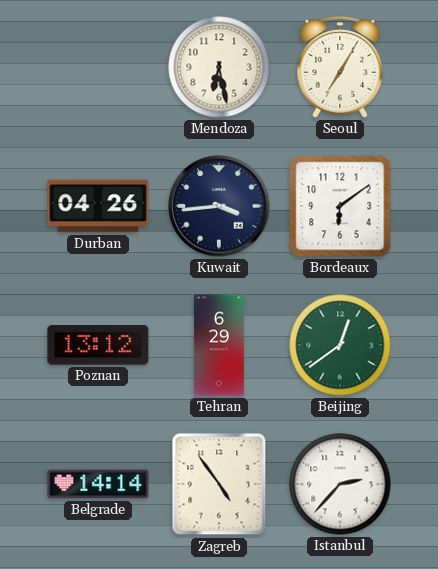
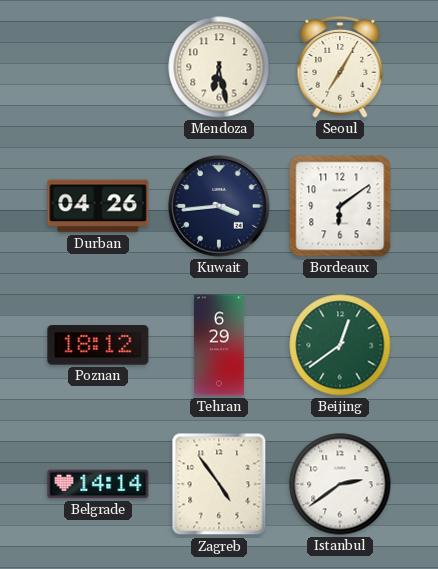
Poznan: 13:12 -> 18:12 (98, 345)
Istanbul: 2:37 -> 2:39 (340, 484)
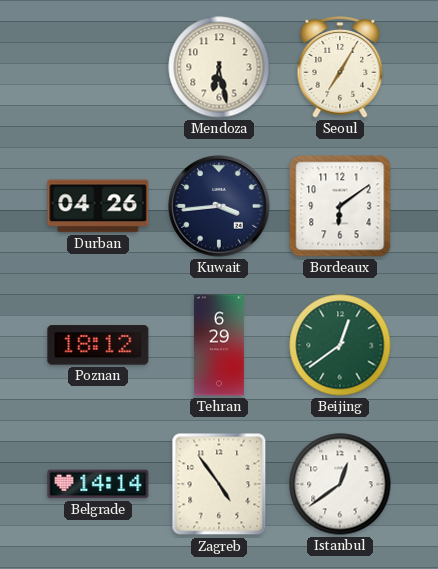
Istanbul: 2:39 -> 12:39 (340, 484)
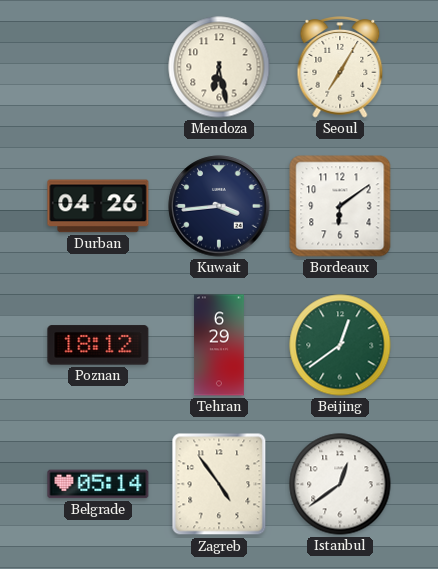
Belgrade: 14:14 -> 05:14 (98, 484)
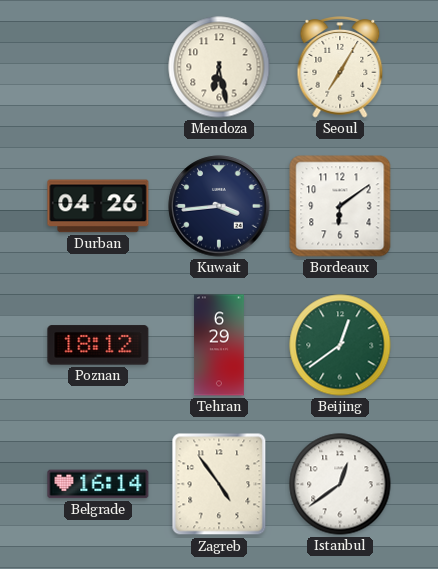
Belgrade: 05:14 -> 16:14 (98, 484)
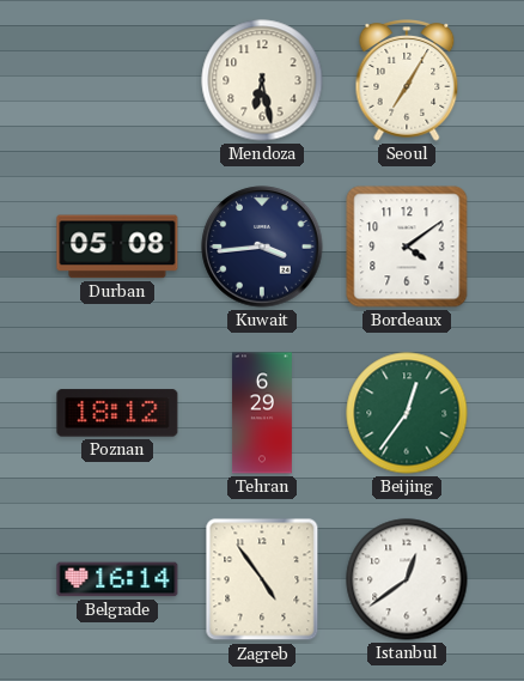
Durban: 04:26 -> 05:08 (117, 247)
Bordeaux: 6:09 -> 4:09 (407, 247)
Beijing: 12:39 -> 12:36 (407, 413)
